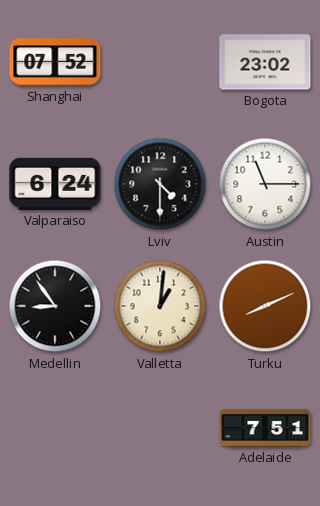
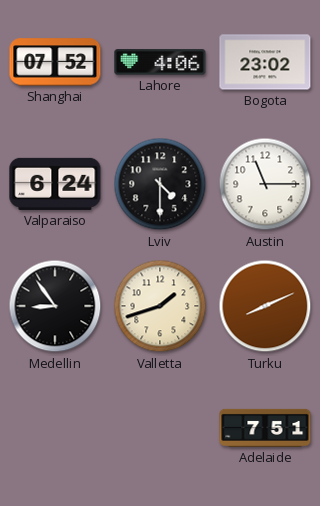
Lahore: none -> 4:06 (160, 62)
Valletta: 1:01 -> 1:42 (160, 306)
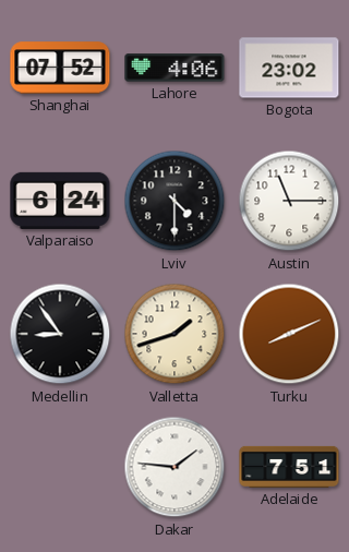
Dakar: none -> 1:46 (174, 467)
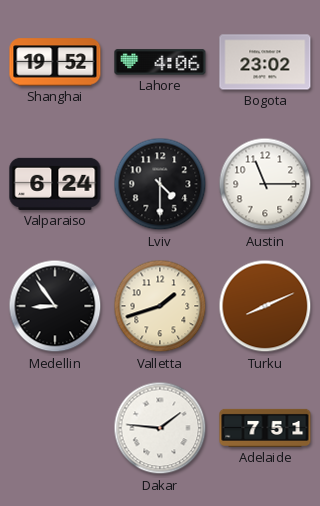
Shanghai: 07:52 -> 19:52 (55, 62)
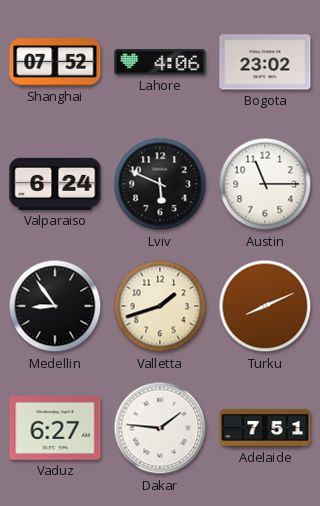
Shanghai: 19:52 -> 07:52 (55, 62)
Lviv: 4:30 -> 5:49 (160, 184)
Vaduz: none -> 6:27 (55, 429)
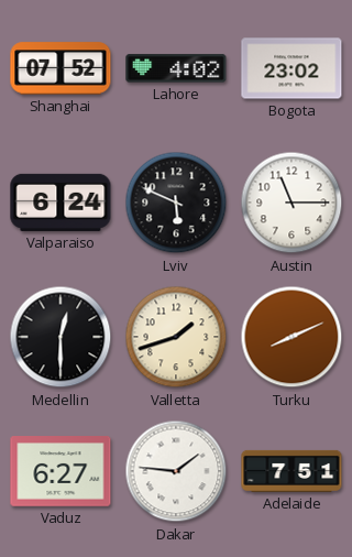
Lahore: 4:06 -> 4:02 (176, 68)
Medellin: 8:54 -> 12:30 (61, 337)
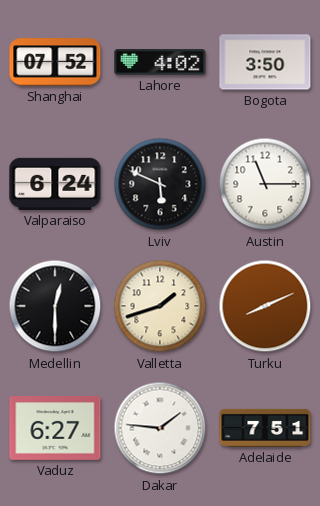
Bogota: 23:02 -> 3:50 (265, 62)
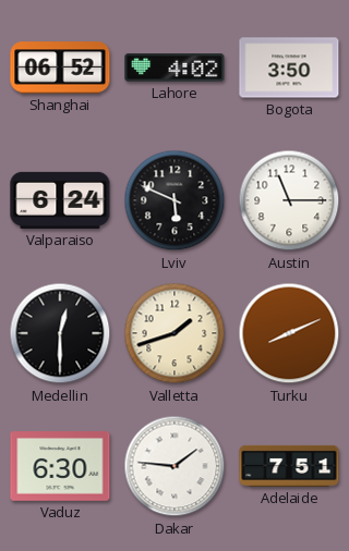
Shanghai: 07:52 -> 06:52 (60, 68)
Vaduz: 6:27 -> 6:30 (60, 467)
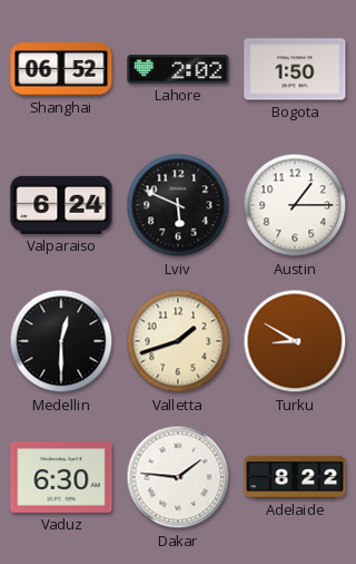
Lahore: 4:02 -> 2:02 (178, 69)
Bogota: 3:50 -> 1:50 (295, 69)
Austin: 11:15 -> 1:15 (295, 205)
Turku: 8:11 -> 8:50 (295, 341)
Adelaide: 7:51 -> 8:22 (295, 477)
